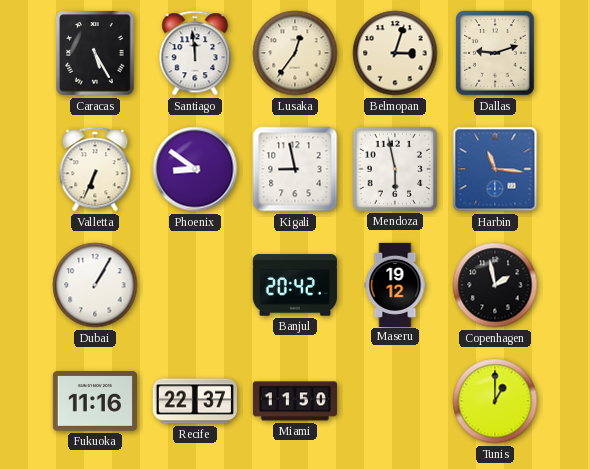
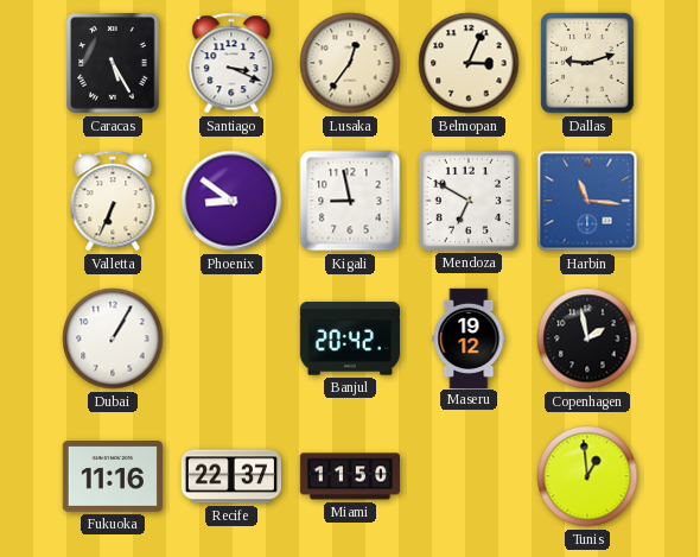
Santiago: 11:59 -> 3:19 (231, 63)
Belmopan: 3:03 -> 3:04 (469, 63)
Mendoza: 5:58 -> 6:50 (469, 201)
Tunis: 1:00 -> 12:59 (587, 476)
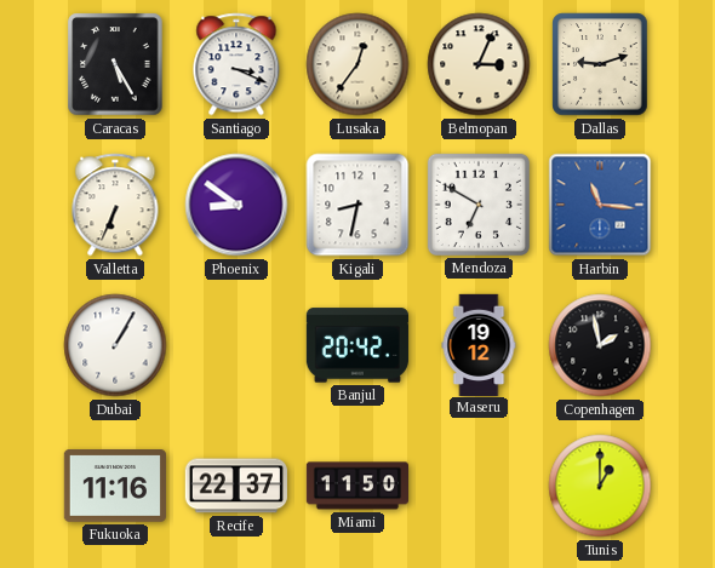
Kigali: 8:58 -> 8:32 (358, 205)
Tunis: 12:59 -> 1:00 (600, 486)
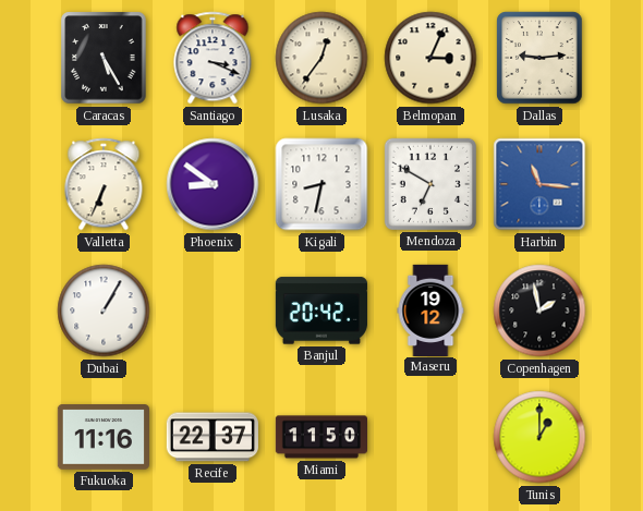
Dallas: 9:12 -> 9:14 (539, 58)
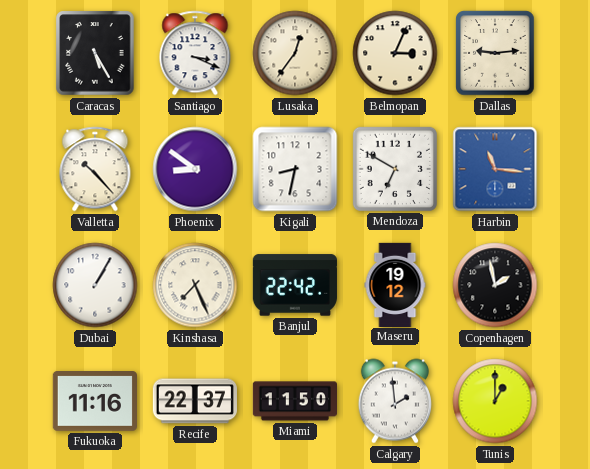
Valletta: 6:34 -> 10:23 (95, 169)
Kinshasa: none -> 7:26 (195, 285)
Banjul: 20:42 -> 22:42 (295, 285)
Calgary: none -> 1:59 (395, 401)
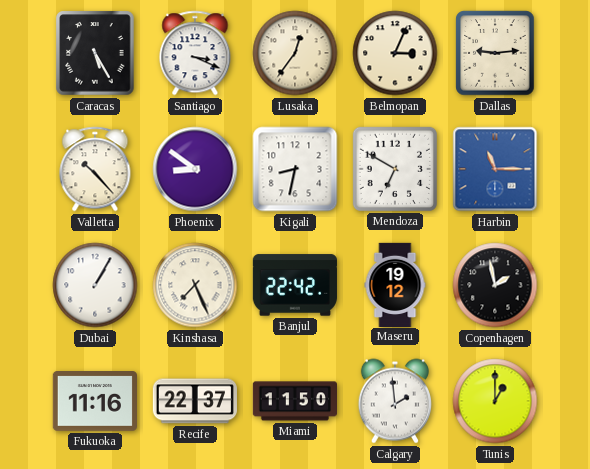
Harbin: 11:16 -> 11:15 (495, 169)
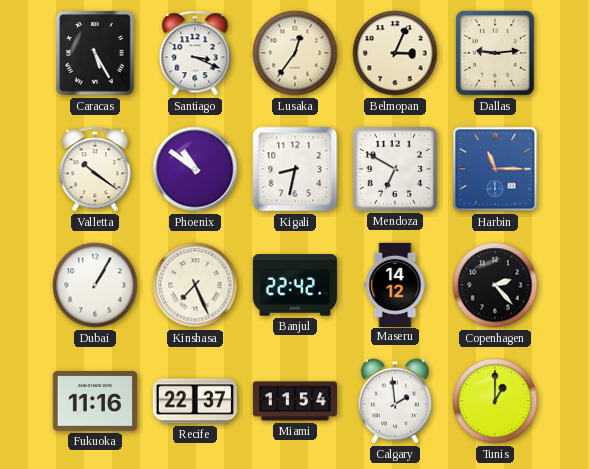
Valletta: 10:23 -> 10:21 (95, 169)
Phoenix: 8:51 -> 10:51 (195, 169)
Maseru: 19:12 -> 14:12 (395, 284)
Copenhagen: 1:58 -> 2:23 (495, 285)
Miami: 11:50 -> 11:54 (294, 401)
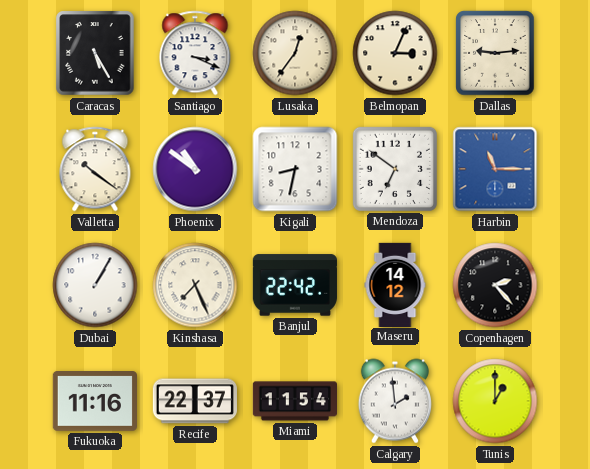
Mendoza: 6:50 -> 6:51 (395, 169)
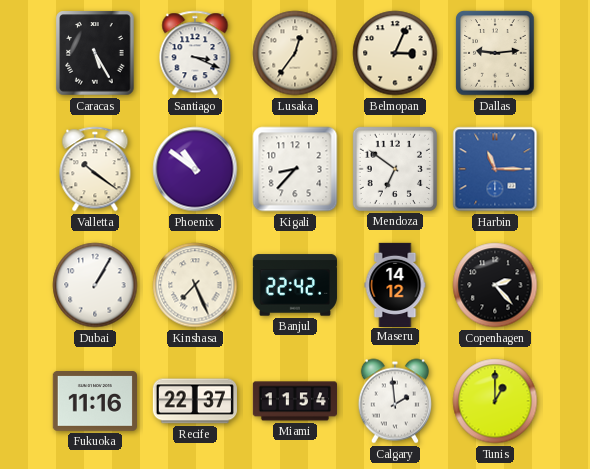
Kigali: 8:32 -> 8:37 (295, 169)
